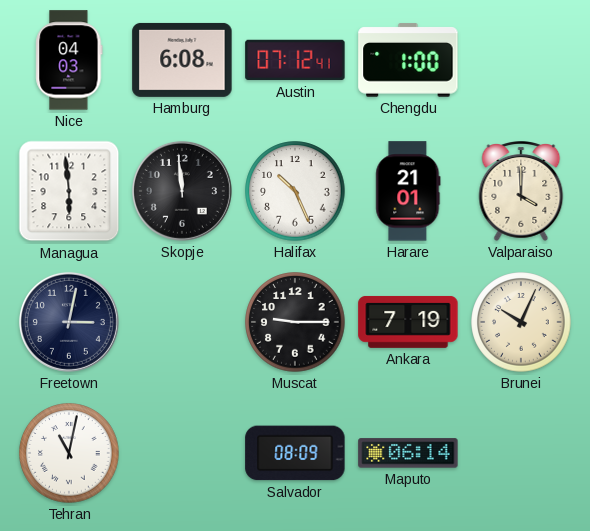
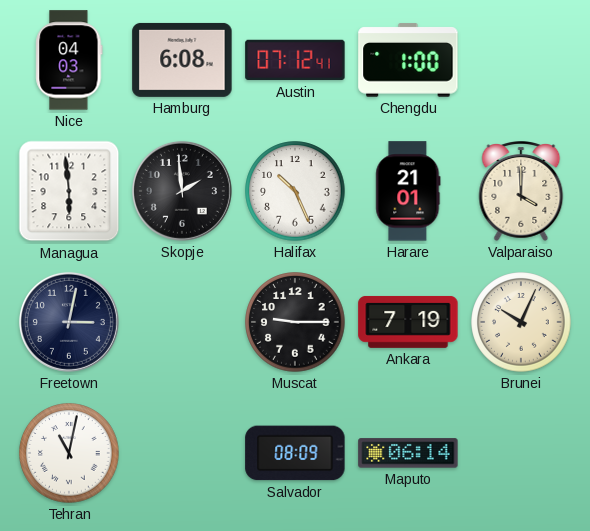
Skopje: 11:59 -> 1:59 (182, 191)
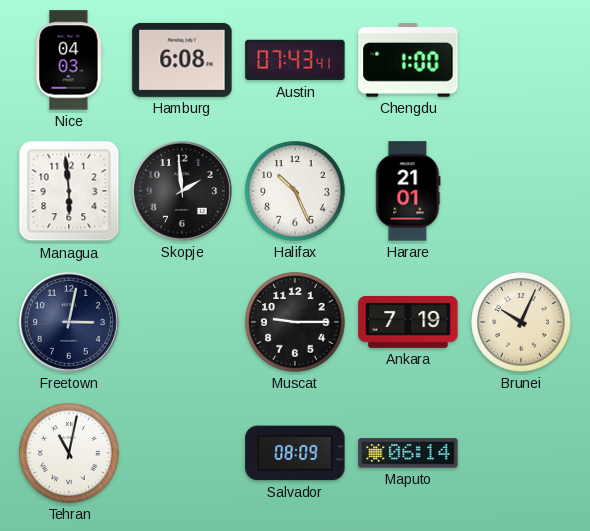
Austin: 07:12 -> 07:43 (295, 60)
Valparaiso: 4:00 -> none (521, 192)
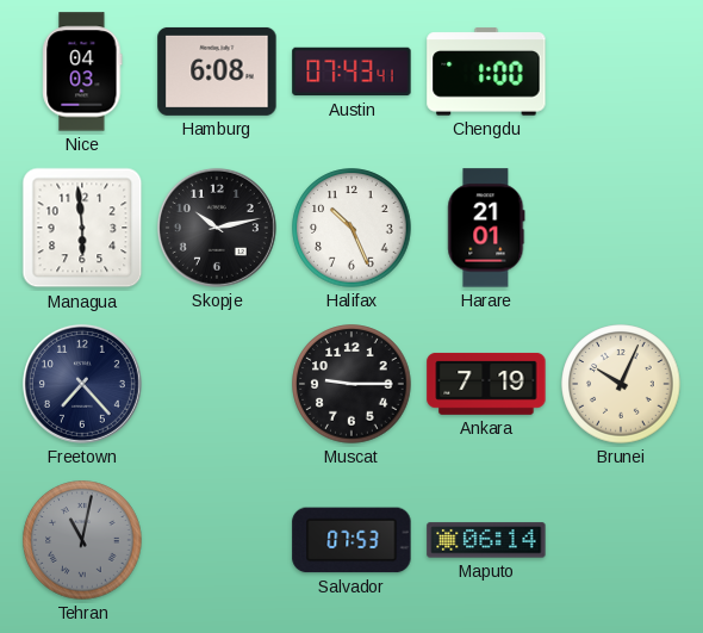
Skopje: 1:59 -> 10:13 (217, 228)
Freetown: 3:02 -> 7:23 (82, 384)
Tehran dial: white -> grey (82, 540)
Salvador: 08:09 -> 07:53 (351, 540)
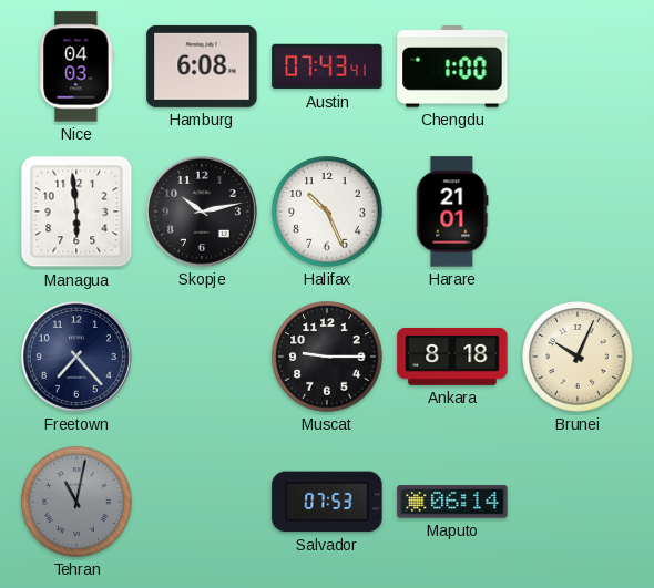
Ankara: 7:19 -> 8:18 (452, 357)
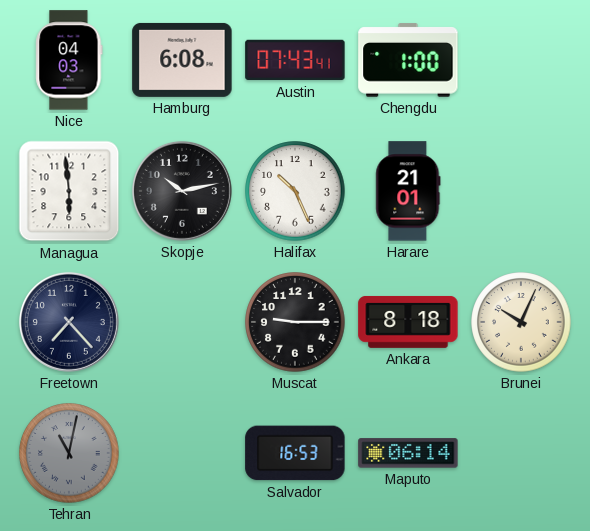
Salvador: 07:53 -> 16:53 (295, 453)
